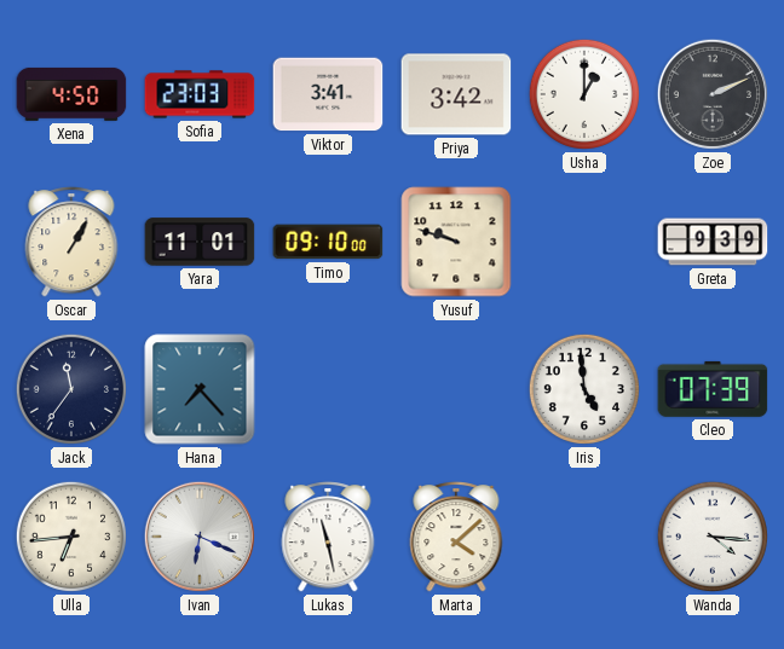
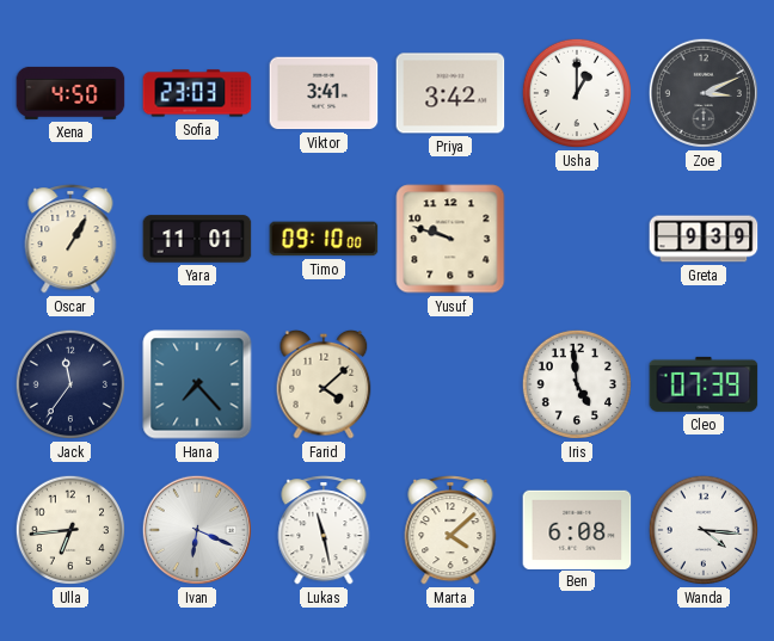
Zoe: 2:11 -> 3:11 (704, 93)
Farid: none -> 4:08 (324, 384)
Ben: none -> 6:08 (577, 529)
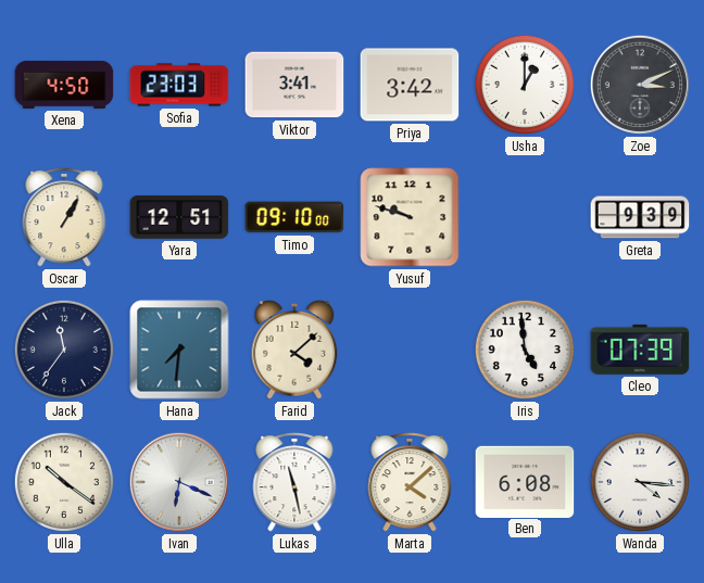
Yara: 11:01 -> 12:51 (179, 217)
Hana: 7:23 -> 7:31 (179, 350)
Ulla: 6:44 -> 10:21 (64, 482)
